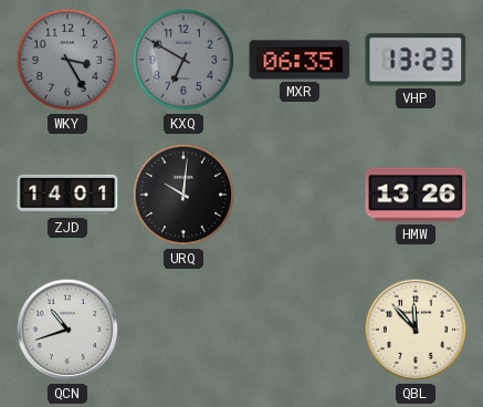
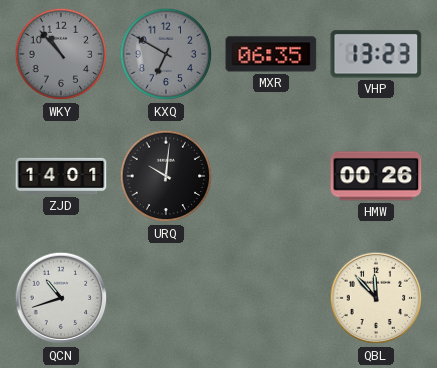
WKY: 3:25 -> 10:53 (61, 54)
HMW: 13:26 -> 00:26 (376, 176)
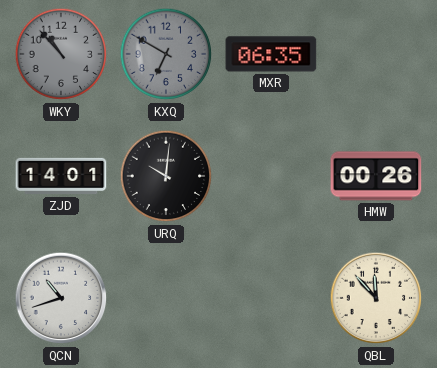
VHP: 13:23 -> none (376, 54)
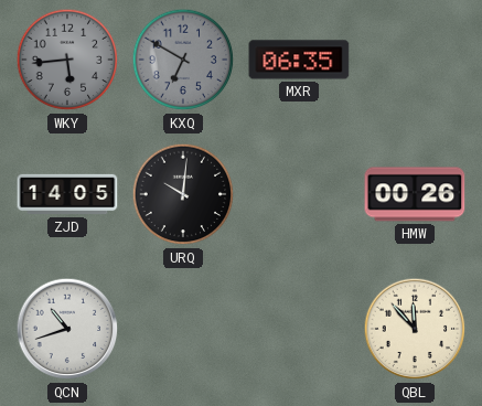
WKY: 10:53 -> 5:44 (67, 60)
ZJD: 14:01 -> 14:05 (67, 194)
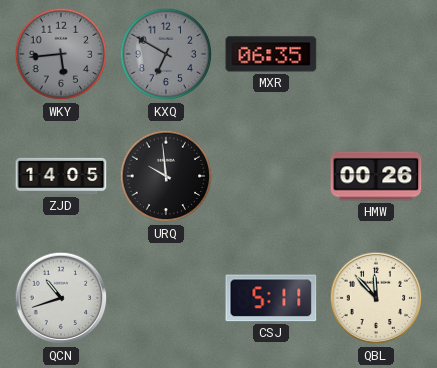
URQ: 10:01 -> 9:59 (166, 176)
CSJ: none -> 5:11 (271, 298)
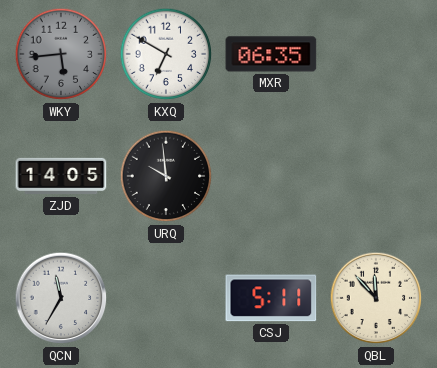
KXQ dial: grey -> white (166, 54)
HMW: 00:26 -> none (376, 176)
QCN: 10:42 -> 11:35 (61, 298)
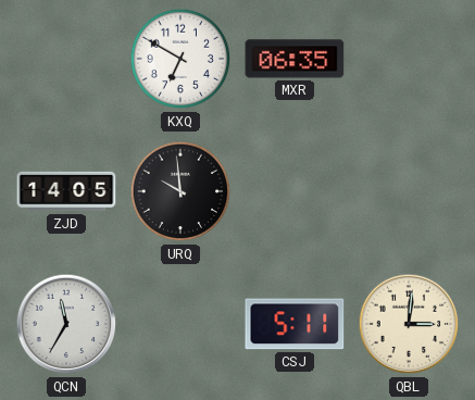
WKY: 5:44 -> none (61, 54)
QBL: 11:53 -> 3:01 (409, 324)
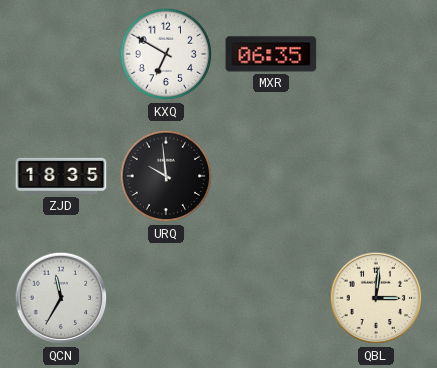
ZJD: 14:05 -> 18:35 (61, 176)
CSJ: 5:11 -> none (295, 324)
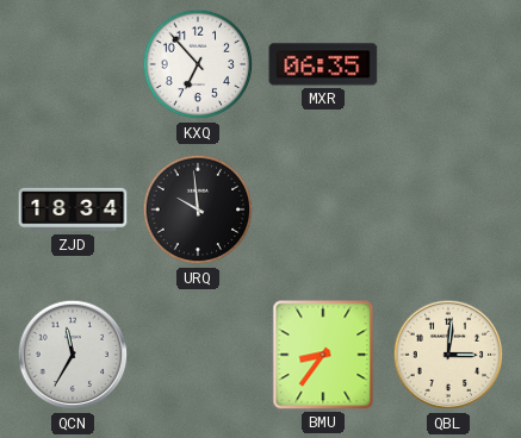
KXQ: 6:50 -> 6:53 (198, 64)
ZJD: 18:35 -> 18:34 (73, 209)
BMU: none -> 8:36 (323, 355)
